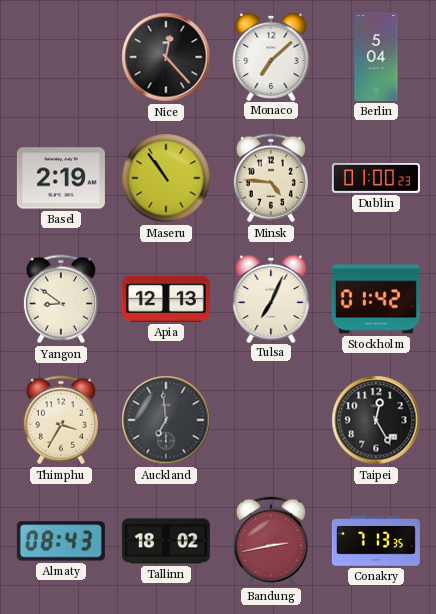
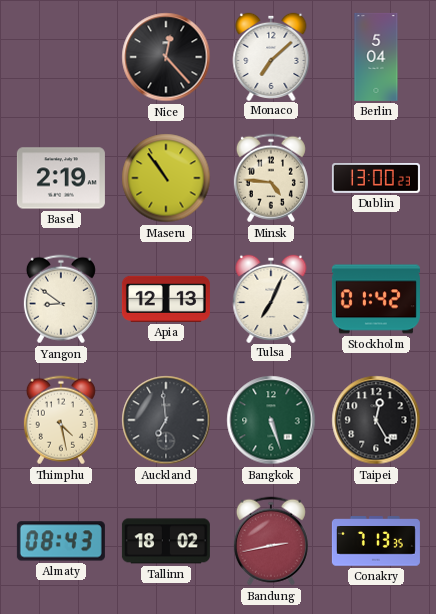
Dublin: 01:00 -> 13:00 (376, 179)
Thimphu: 3:35 -> 4:28 (61, 420)
Bangkok: none -> 5:27 (271, 420)
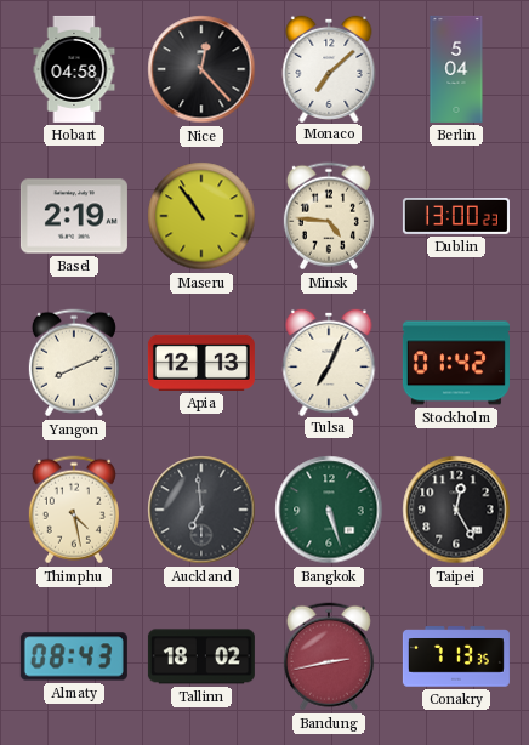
Hobart: none -> 04:58 (74, 69)
Yangon: 8:51 -> 8:11 (74, 363)
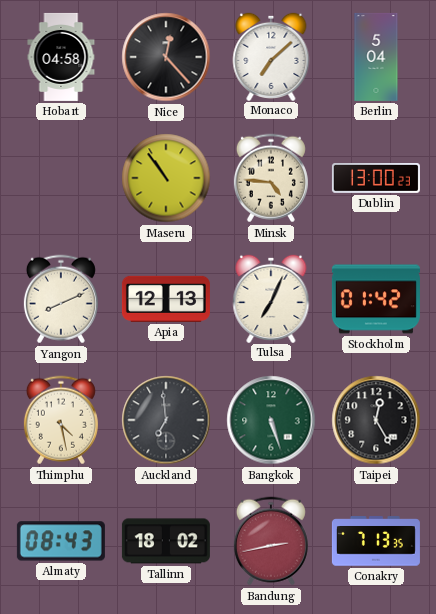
Basel: 2:19 -> none (74, 216)
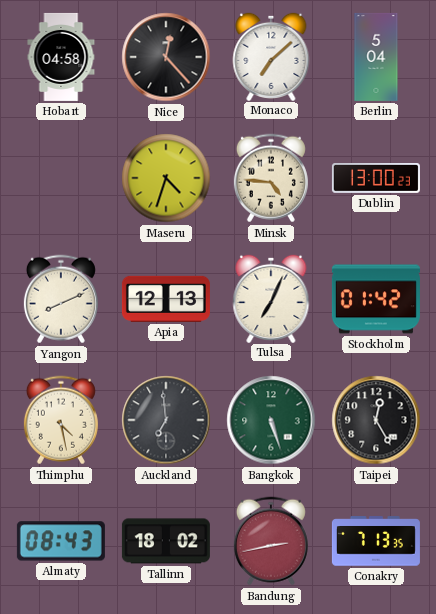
Maseru: 10:54 -> 4:33 (166, 178)
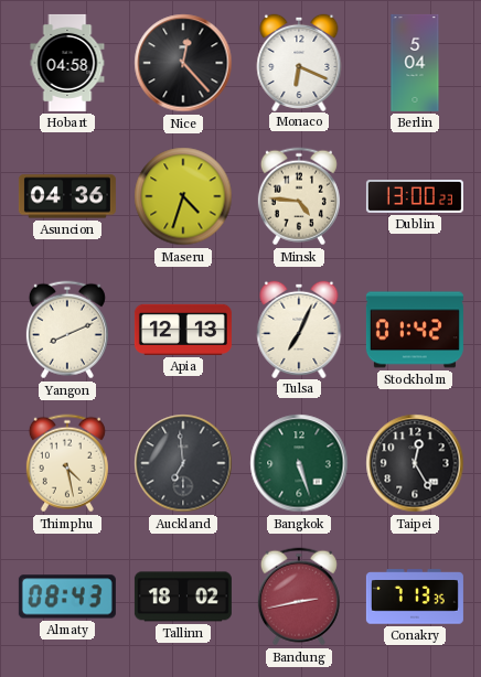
Monaco: 7:08 -> 6:19 (299, 62)
Asuncion: none -> 04:36 (67, 196)
